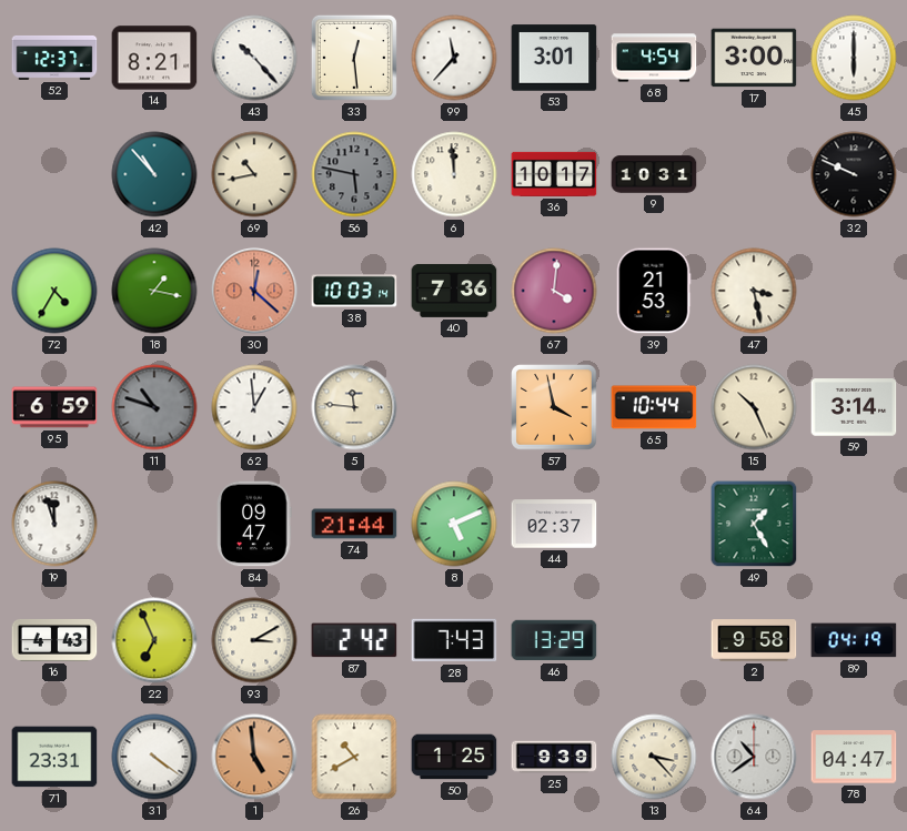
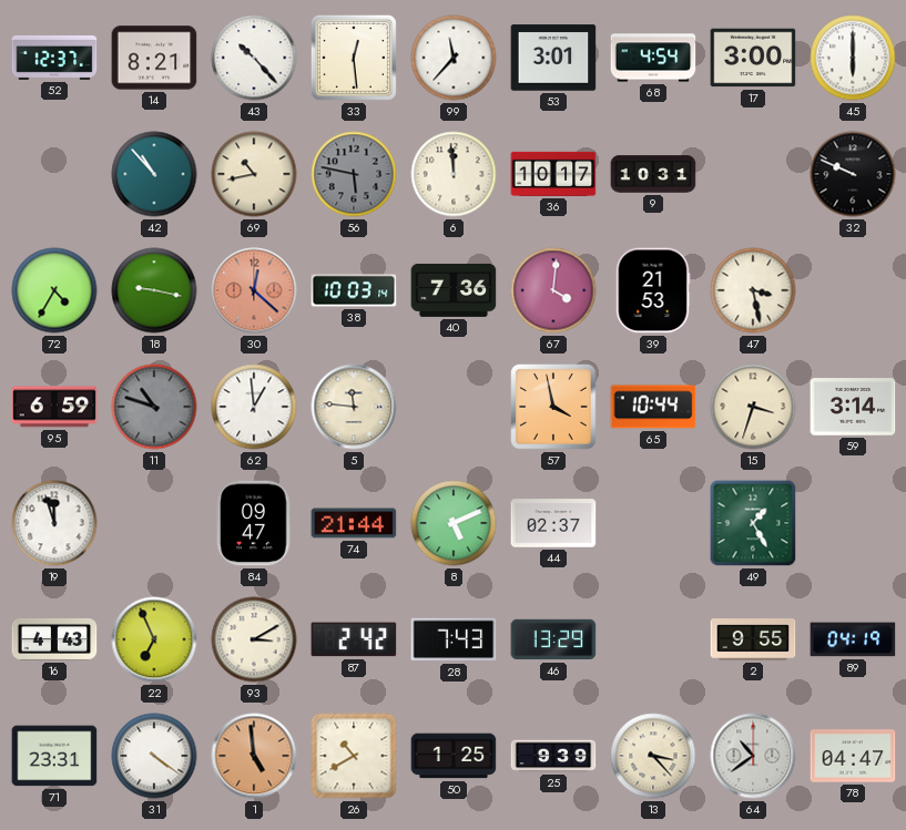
18: 1:17 -> 9:17 (154, 290)
15: 10:26 -> 3:33 (753, 407)
2: 9:58 -> 9:55 (753, 639)
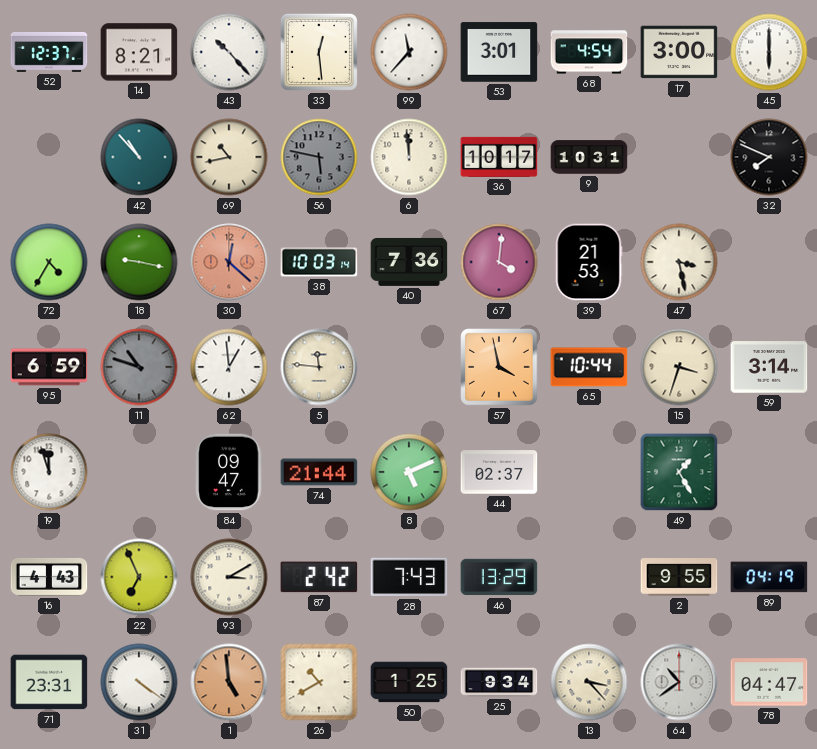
32: 9:49 -> 7:49 (769, 157)
25: 9:39 -> 9:34 (499, 682)
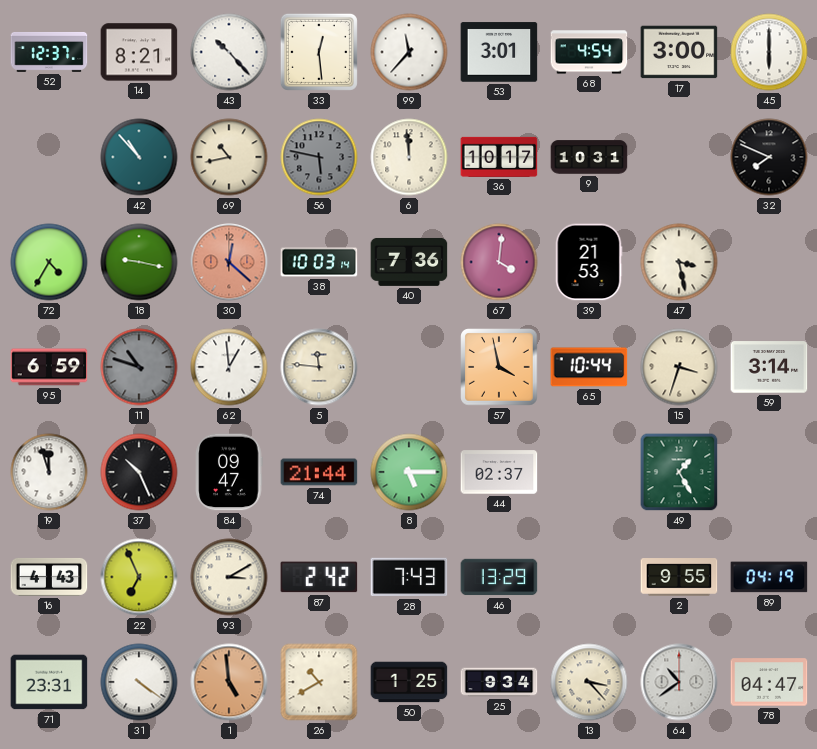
37: none -> 10:26 (139, 472)
8: 5:11 -> 5:15 (409, 472)
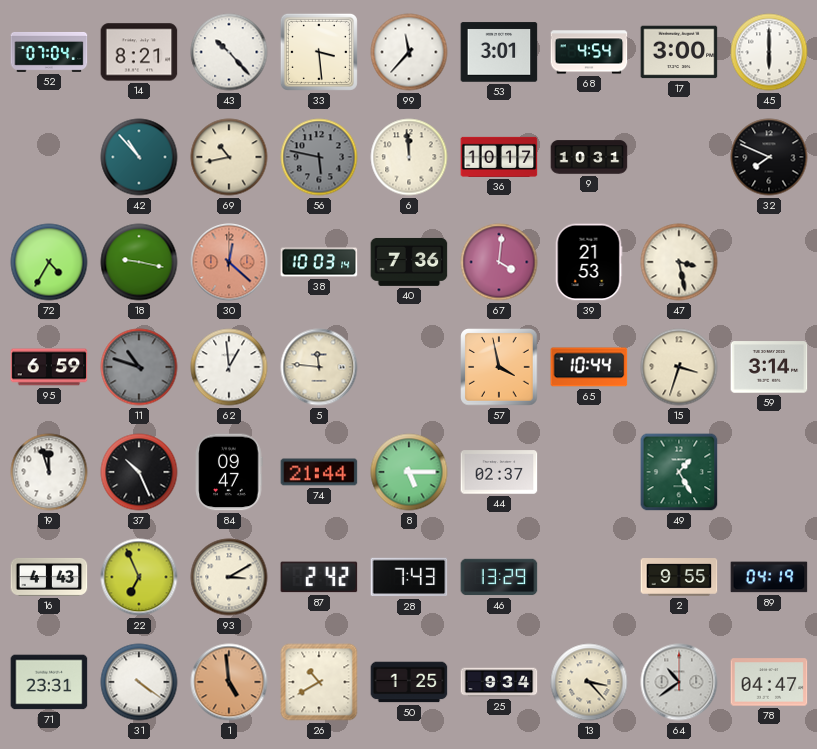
52: 12:37 -> 07:04 (49, 52)
33: 12:29 -> 3:29 (319, 52)
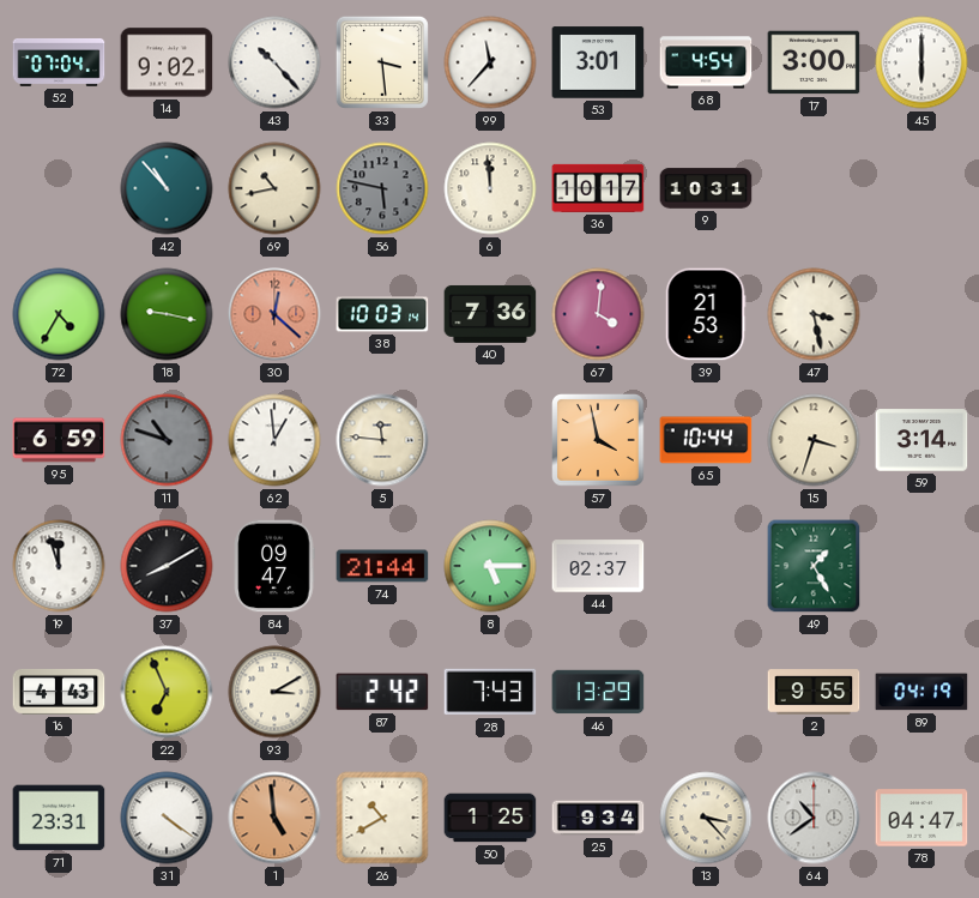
14: 8:21 -> 9:02 (167, 62)
32: 7:49 -> none (769, 157)
37: 10:26 -> 8:10 (167, 566)
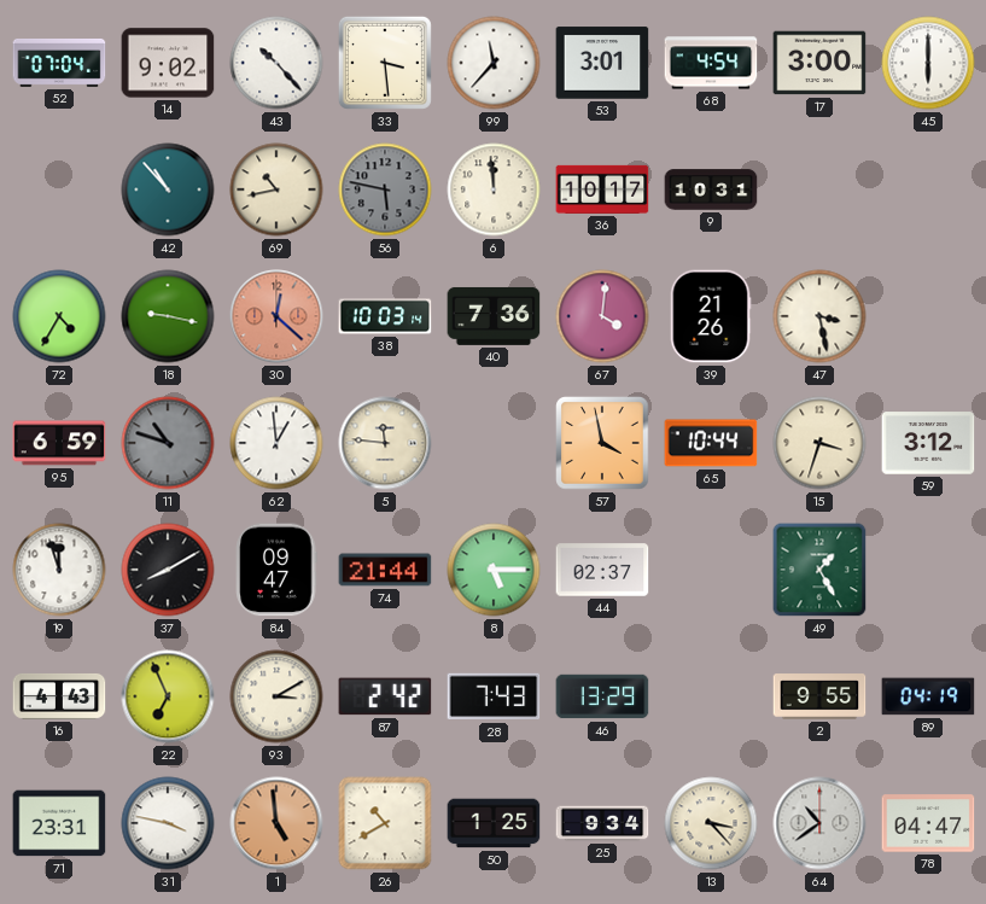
39: 21:53 -> 21:26 (711, 316)
59: 3:14 -> 3:12 (928, 443)
31: 4:21 -> 3:47 (168, 823)
